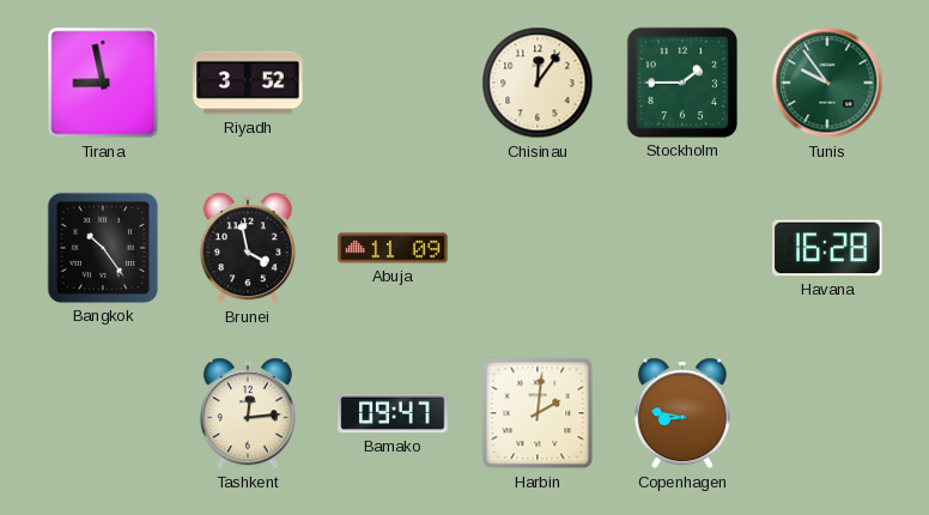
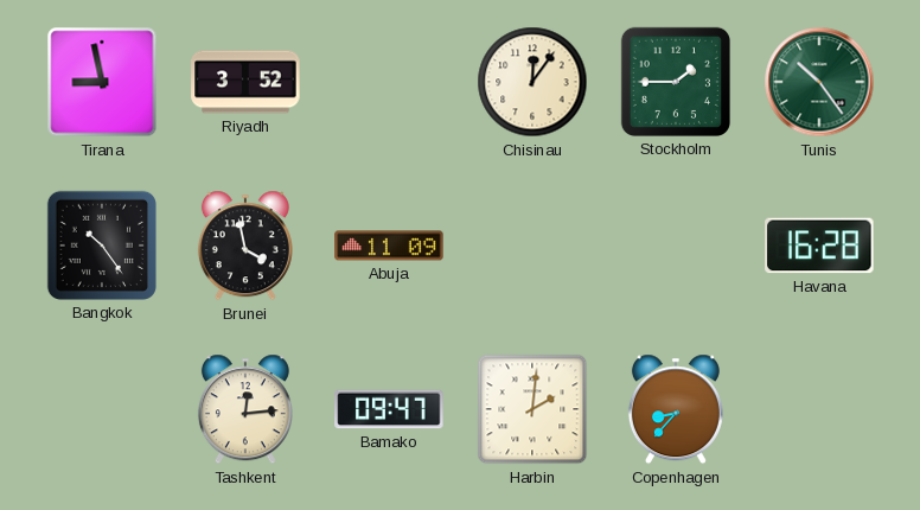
Tunis: 9:54 -> 10:24 (819, 82)
Copenhagen: 8:47 -> 8:37 (676, 409)
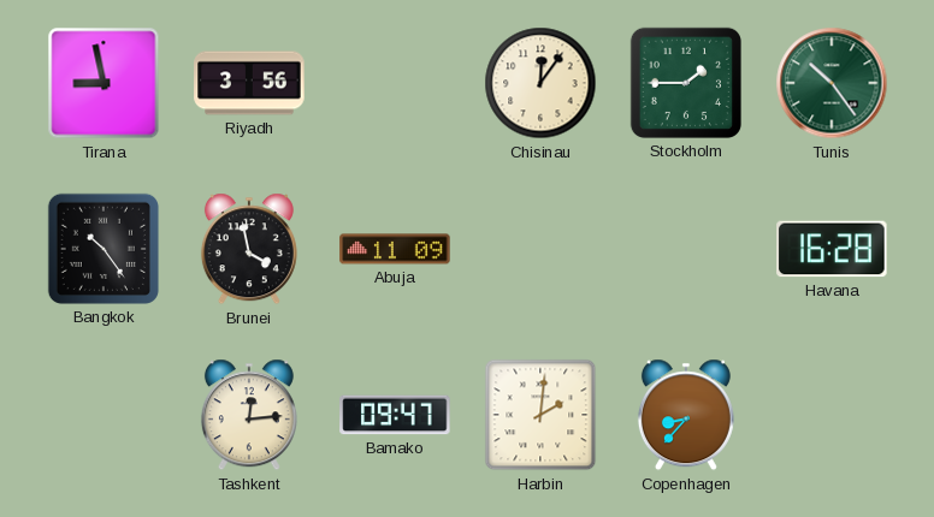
Riyadh: 3:52 -> 3:56 (249, 83)
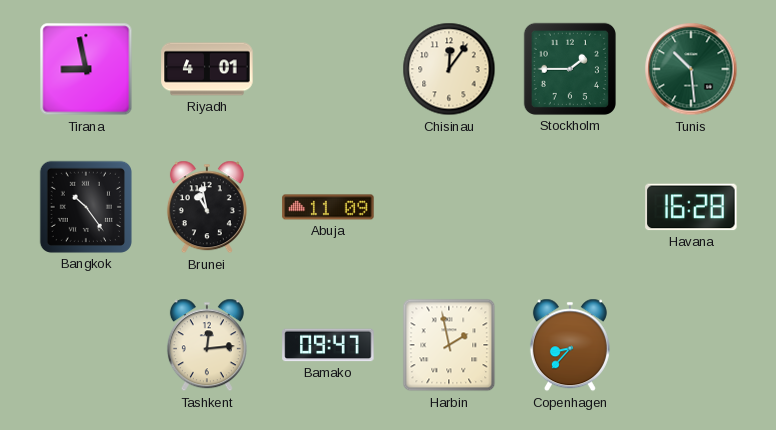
Riyadh: 3:56 -> 4:01 (207, 69)
Tunis: 10:24 -> 10:29 (691, 69)
Brunei: 3:58 -> 10:58 (207, 207)
Harbin: 2:01 -> 1:58 (449, 345)
